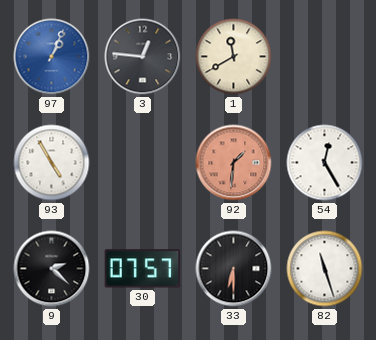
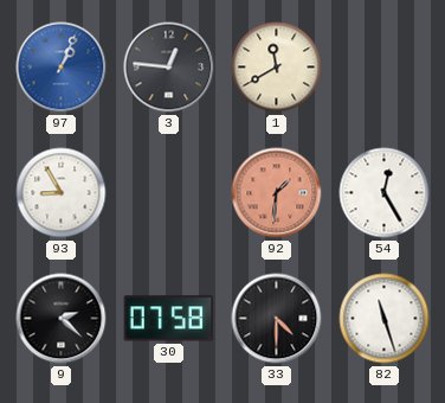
93: 4:55 -> 8:55 (62, 193)
30: 07:57 -> 07:58 (169, 319)
33: 6:30 -> 4:30 (277, 319)
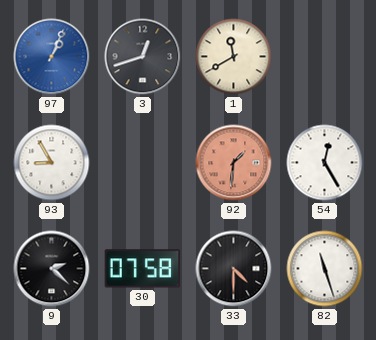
3: 12:46 -> 12:42 (143, 57)
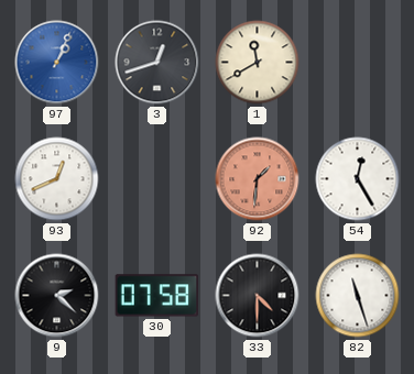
93: 8:55 -> 12:41 (57, 179)
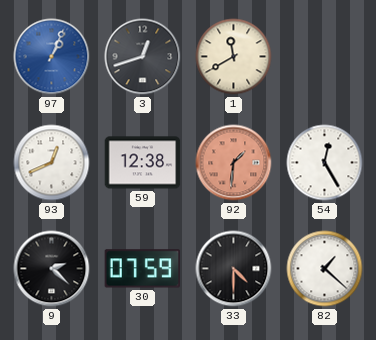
59: none -> 12:38 (143, 163)
30: 07:58 -> 07:59 (143, 269)
82: 11:27 -> 1:22 (325, 269)
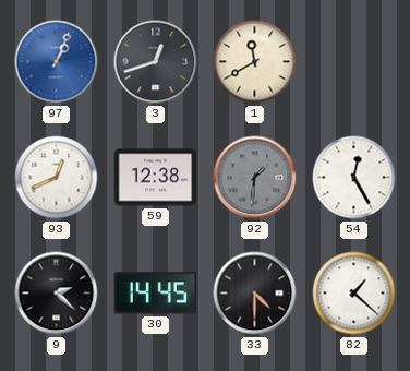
92 dial: salmon -> grey (255, 178)
30: 07:59 -> 14:45 (156, 294)
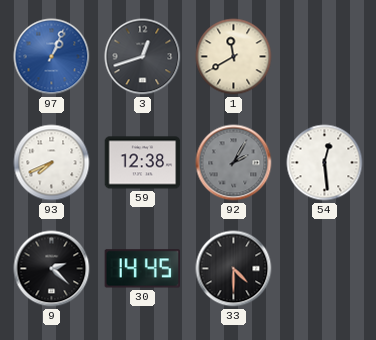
93: 12:41 -> 7:41 (52, 163)
92: 1:31 -> 2:05 (234, 163)
54: 12:25 -> 12:29 (325, 163)
82: 1:22 -> none (354, 294)
